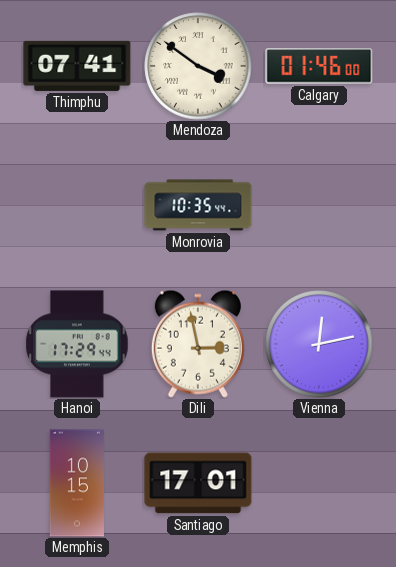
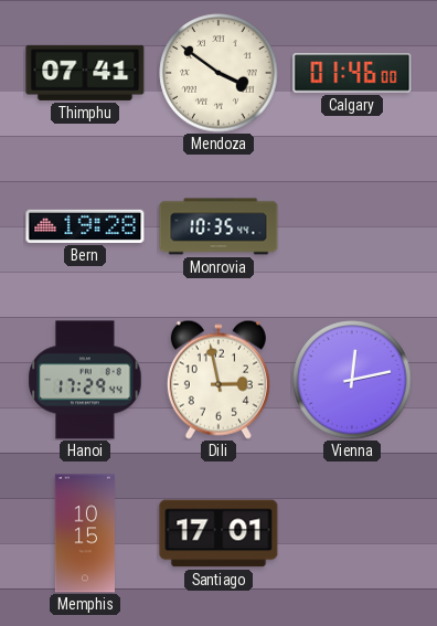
Bern: none -> 19:28 (85, 226)
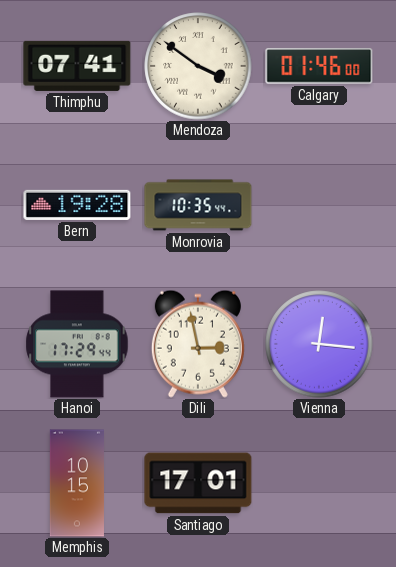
Vienna: 12:13 -> 12:16 (319, 344)
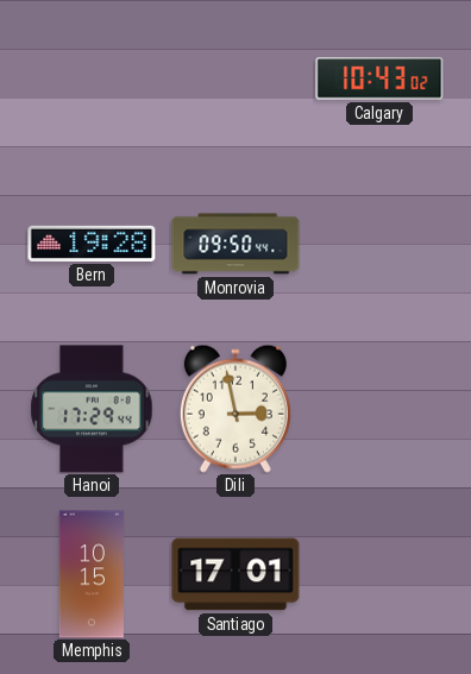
Thimphu: 07:41 -> none (77, 66)
Mendoza: 3:51 -> none (198, 66)
Calgary: 01:46 -> 10:43 (379, 78)
Monrovia: 10:35 -> 09:50 (235, 244)
Vienna: 12:16 -> none (319, 344)
